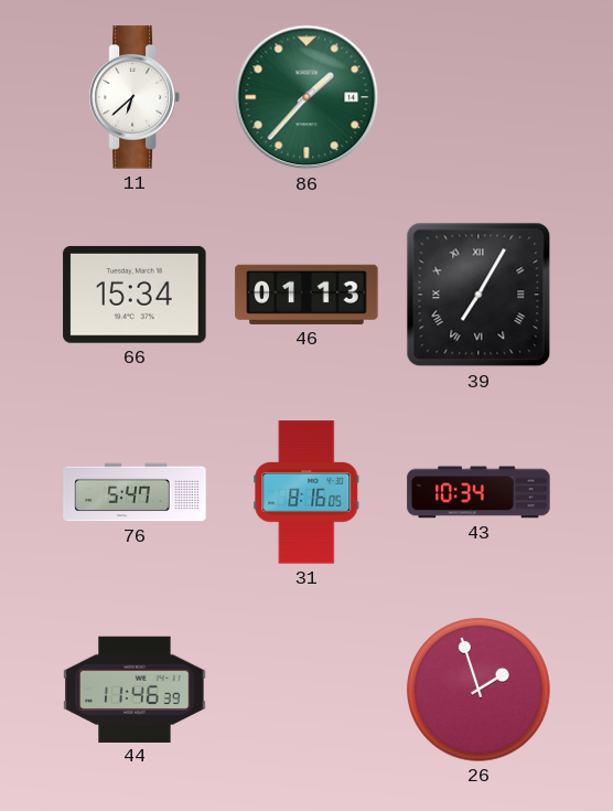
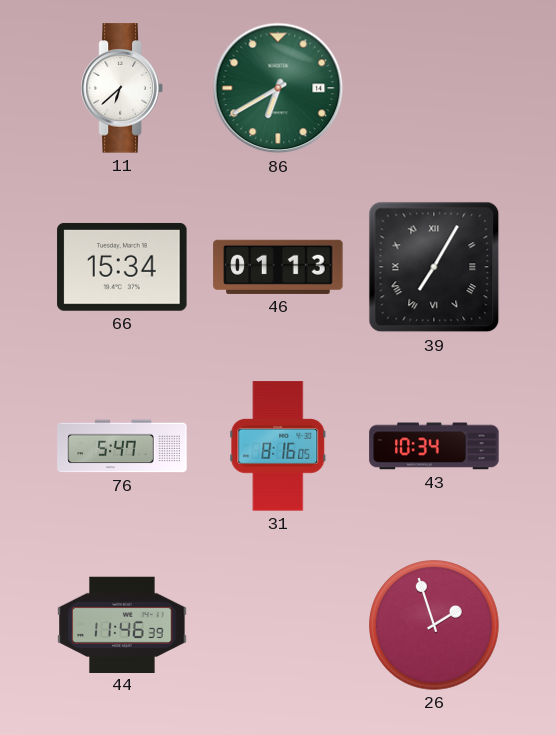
86: 1:37 -> 6:40 (278, 88)
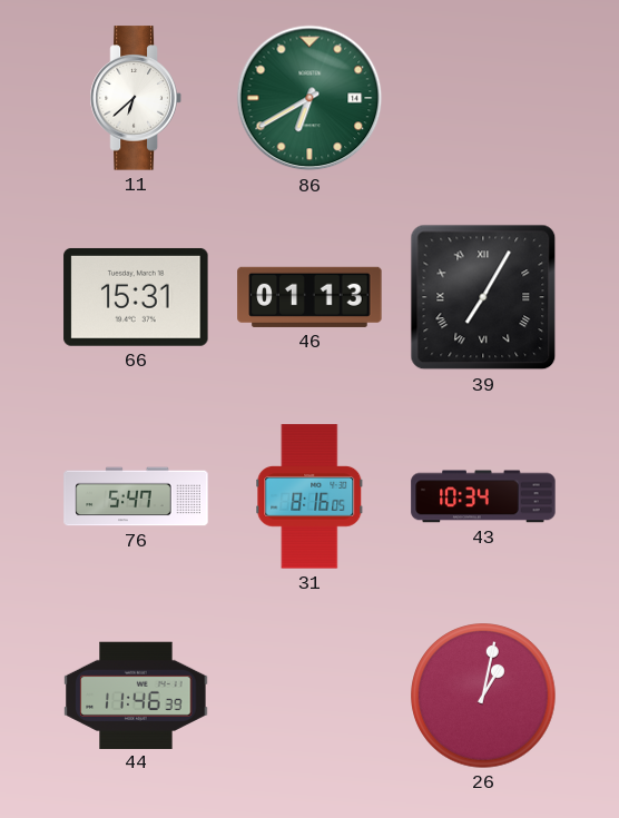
66: 15:34 -> 15:31 (136, 297)
26: 1:57 -> 1:02 (483, 696)
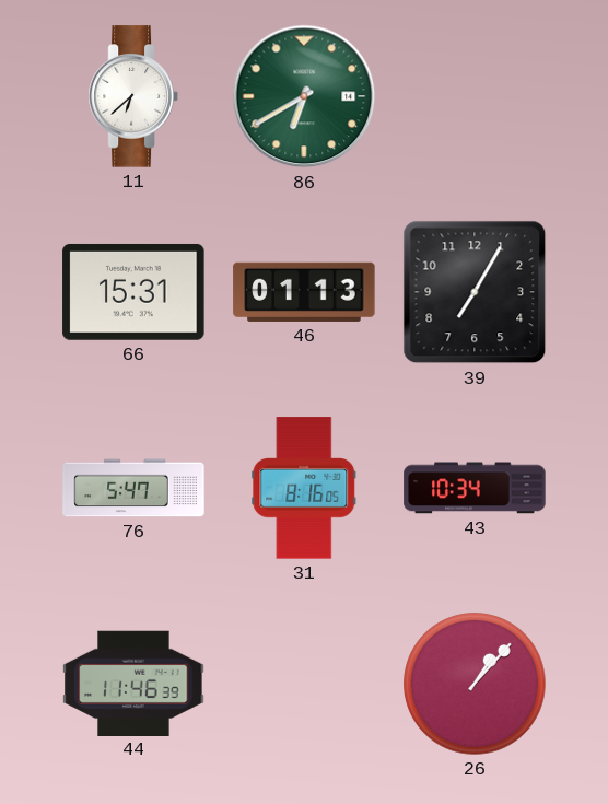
39 numerals: Roman -> Arabic (475, 292)
26: 1:02 -> 1:07 (475, 684)
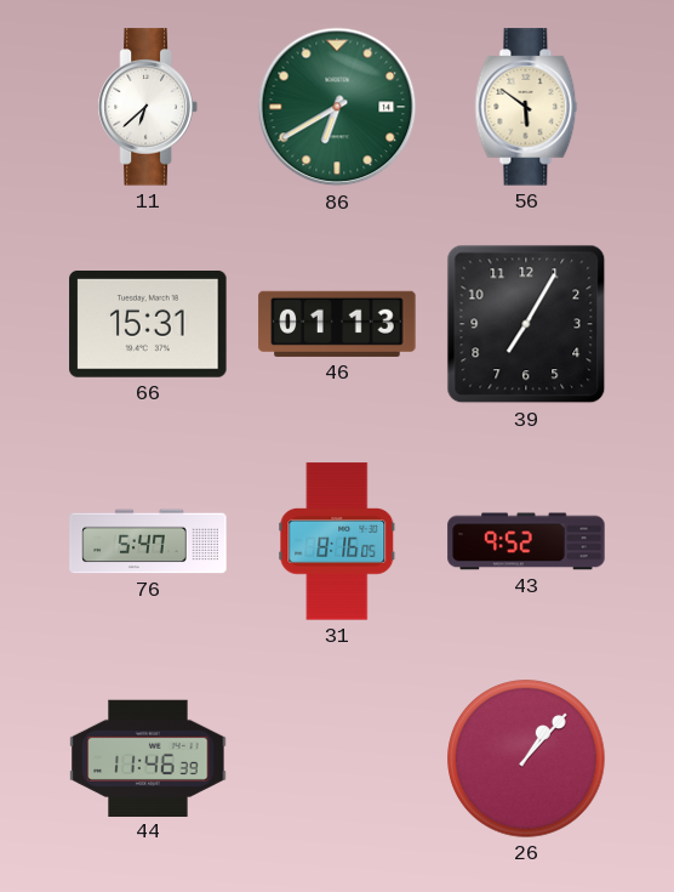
56: none -> 5:51 (526, 107)
43: 10:34 -> 9:52 (526, 541)
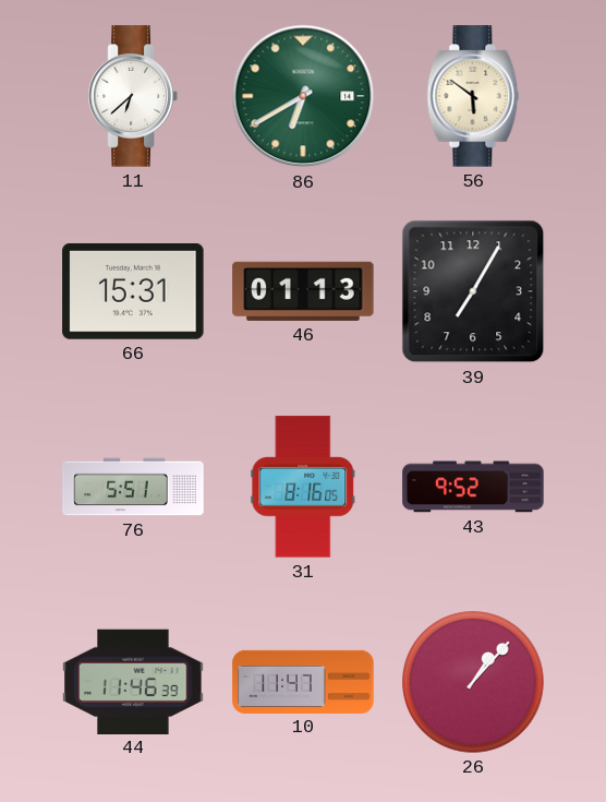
76: 5:47 -> 5:51 (133, 487)
10: none -> 11:47 (303, 681)
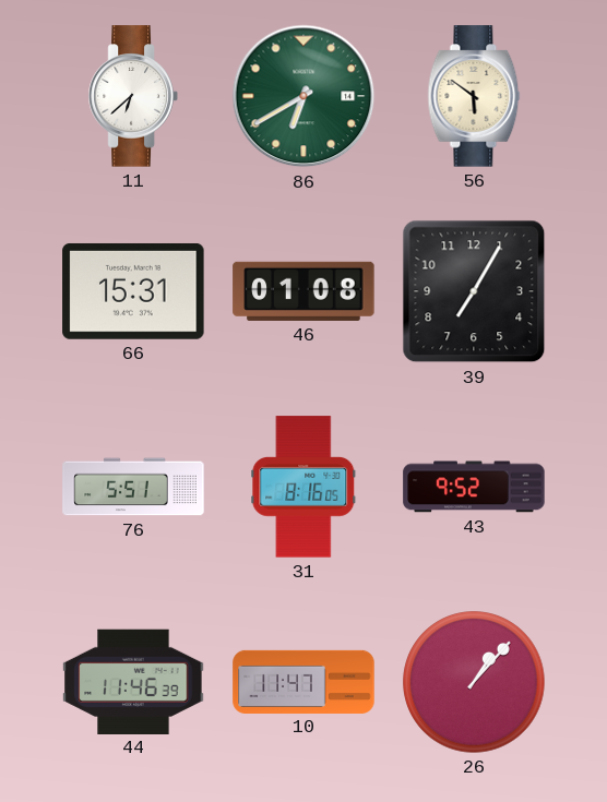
46: 01:13 -> 01:08 (303, 291)
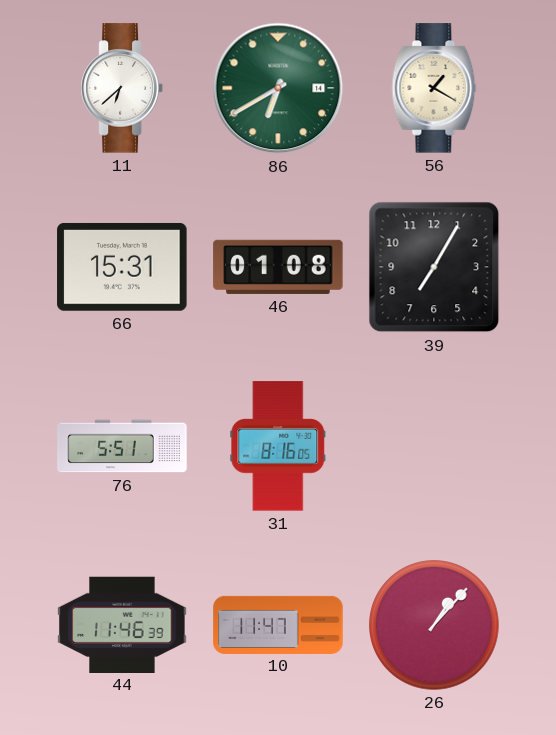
56: 5:51 -> 1:20 (434, 88)
43: 9:52 -> none (474, 487)
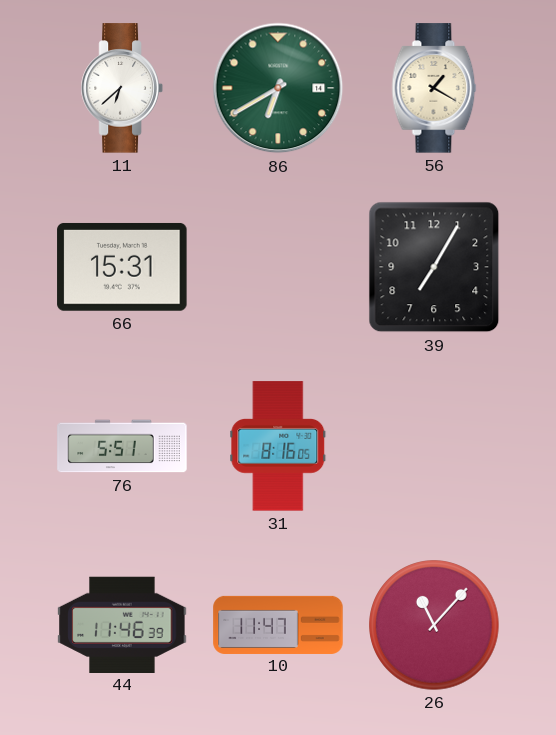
46: 01:08 -> none (278, 267)
26: 1:07 -> 11:07 (434, 625)
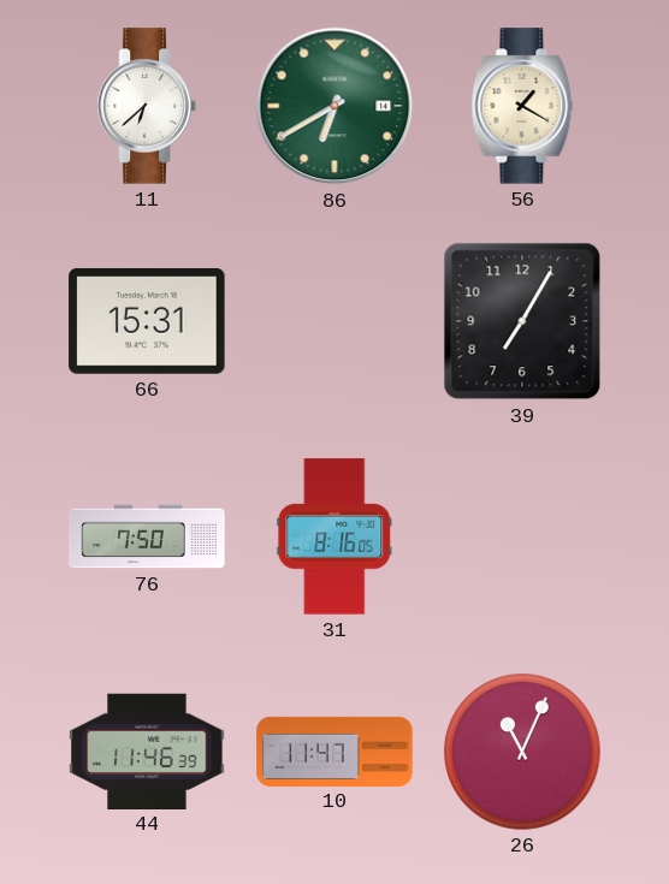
76: 5:51 -> 7:50 (147, 536)
26: 11:07 -> 11:04 (522, 752)
